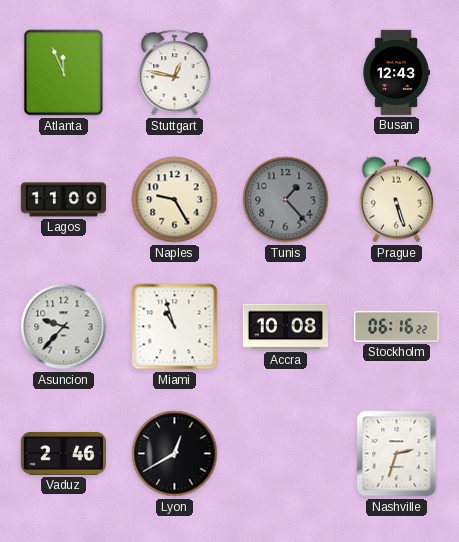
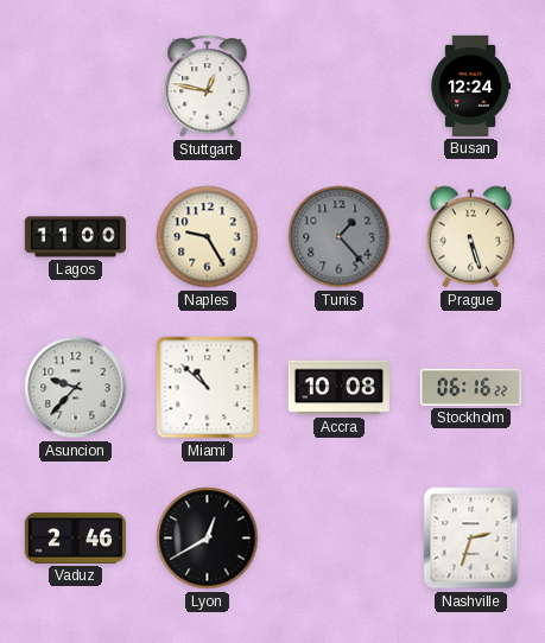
Atlanta: 11:56 -> none (64, 73)
Busan: 12:43 -> 12:24 (470, 85)
Miami: 10:57 -> 10:52 (208, 388)
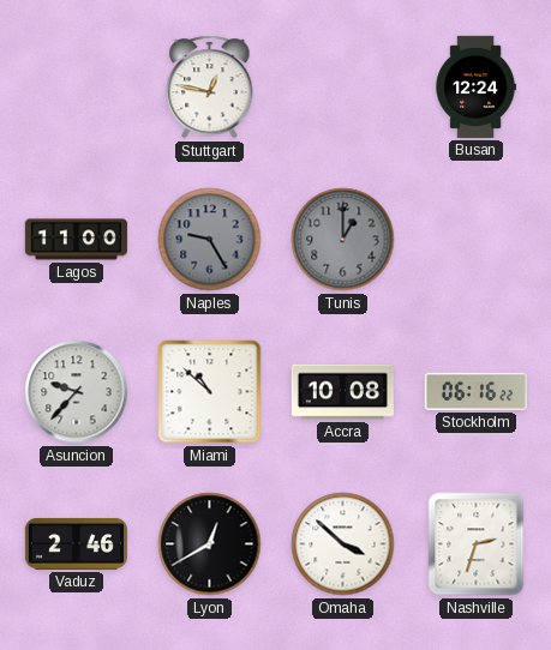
Naples dial: cream -> grey (210, 240)
Tunis: 1:23 -> 1:00 (343, 240)
Prague: 5:27 -> none (471, 237)
Omaha: none -> 3:52 (343, 544)
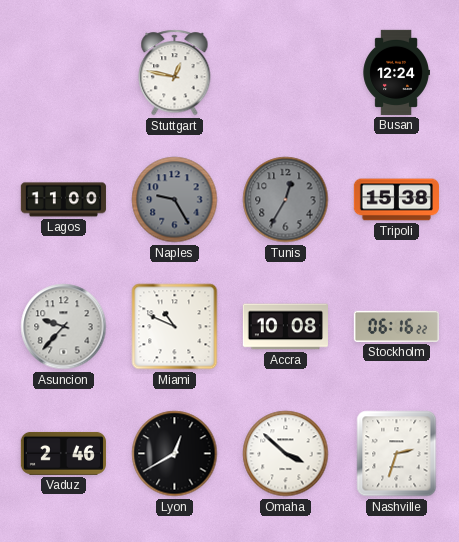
Tunis: 1:00 -> 12:35 (286, 200)
Tripoli: none -> 15:38 (396, 200)
Miami: 10:52 -> 10:49 (175, 327)
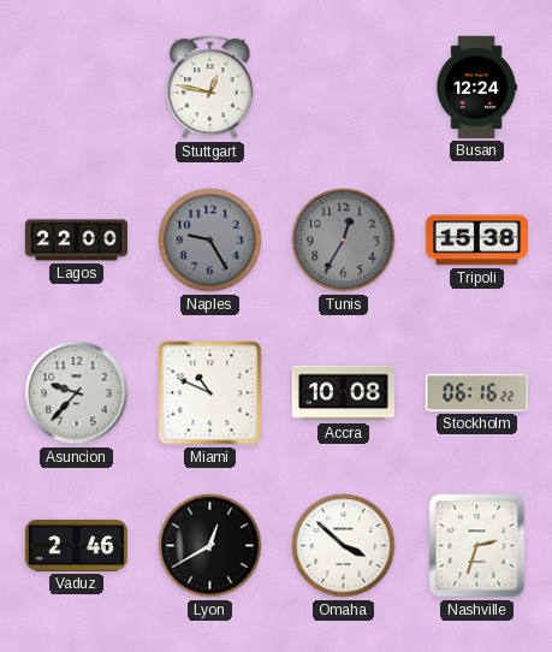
Lagos: 11:00 -> 22:00 (76, 241)
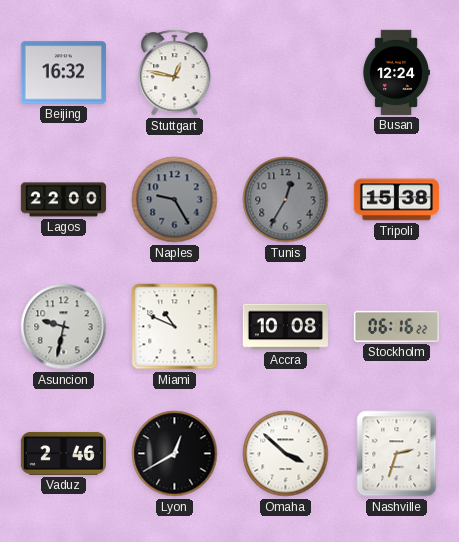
Beijing: none -> 16:32 (63, 73)
Asuncion: 9:37 -> 9:32 (64, 327)
